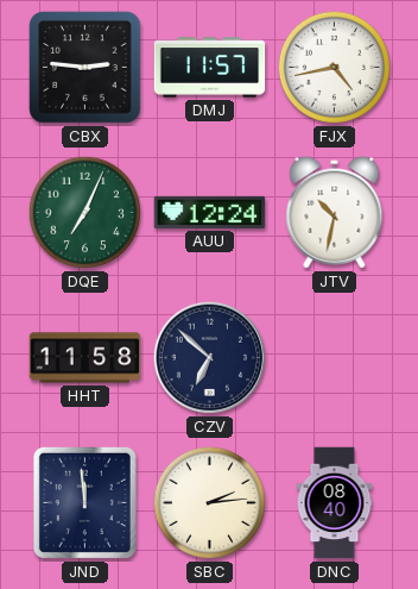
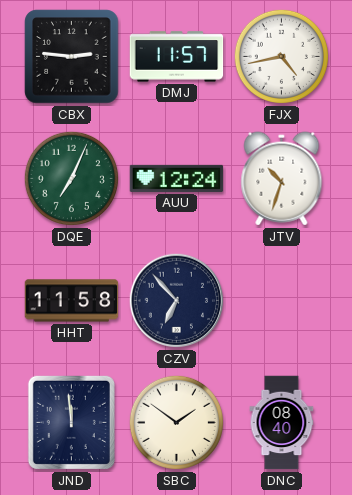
JTV: 10:32 -> 10:33 (282, 179)
CZV: 6:52 -> 6:53 (177, 301)
SBC: 2:14 -> 1:51 (176, 422)
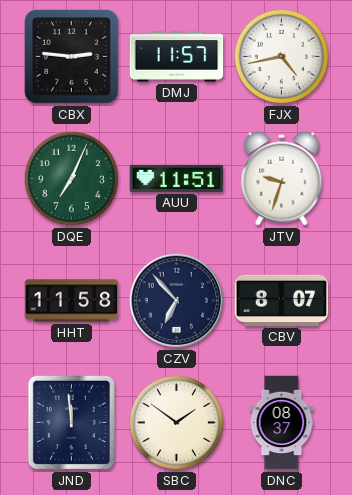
AUU: 12:24 -> 11:51 (177, 178)
JTV: 10:33 -> 9:33 (282, 179)
CBV: none -> 8:07 (282, 300)
DNC: 08:40 -> 08:37 (282, 423)
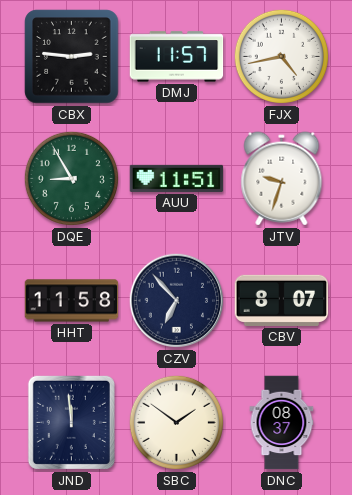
DQE: 7:04 -> 8:55 (71, 178)
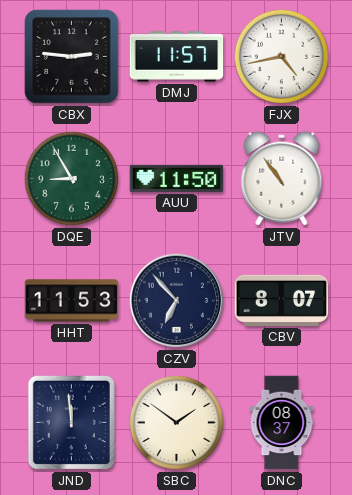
AUU: 11:51 -> 11:50 (177, 178)
JTV: 9:33 -> 10:54 (282, 179)
HHT: 11:58 -> 11:53 (72, 301)
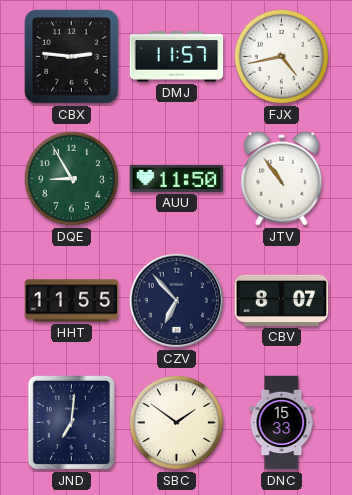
HHT: 11:53 -> 11:55 (72, 301)
JND: 11:59 -> 7:01 (71, 422)
DNC: 08:37 -> 15:33 (282, 423)
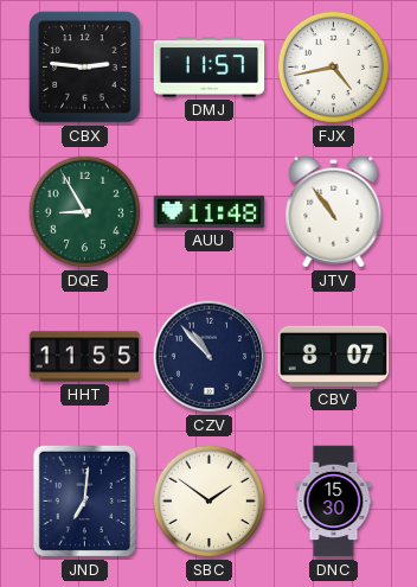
AUU: 11:50 -> 11:48 (210, 211)
CZV: 6:53 -> 10:53 (210, 357)
DNC: 15:33 -> 15:30 (334, 502)
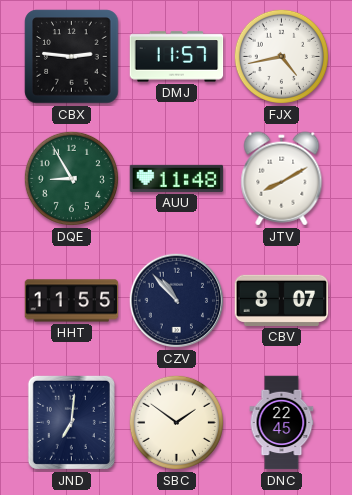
JTV: 10:54 -> 8:10 (282, 179)
DNC: 15:30 -> 22:45 (282, 423)
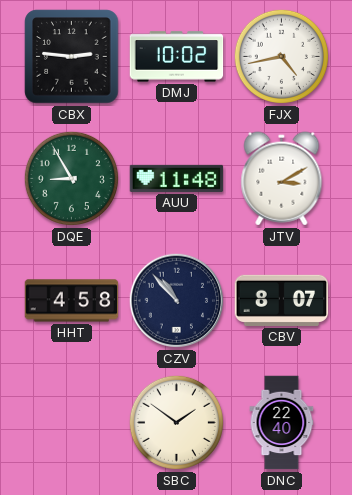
DMJ: 11:57 -> 10:02 (177, 57)
JTV: 8:10 -> 3:10 (282, 179)
HHT: 11:55 -> 4:58 (72, 301)
JND: 7:01 -> none (71, 422)
DNC: 22:45 -> 22:40 (282, 423)
